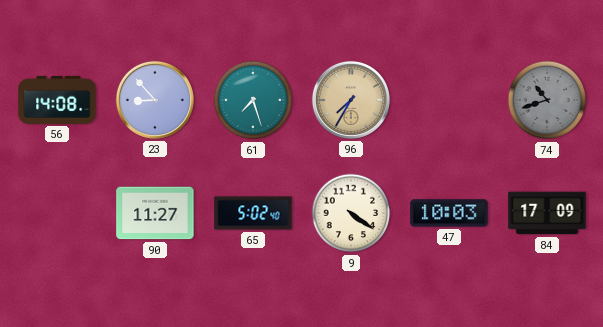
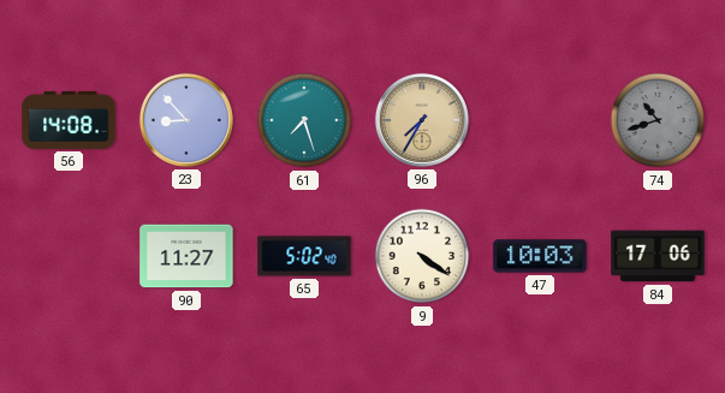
84: 17:09 -> 17:06 (658, 256)
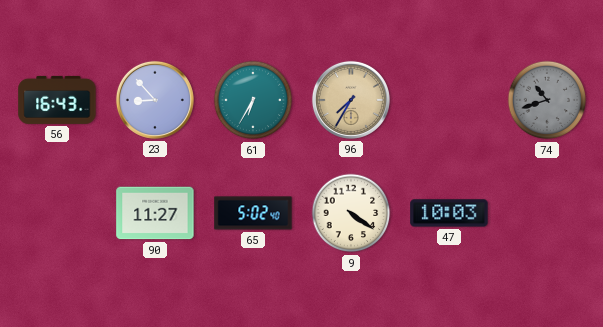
56: 14:08 -> 16:43 (57, 100)
61: 7:27 -> 6:35 (253, 100)
84: 17:06 -> none (658, 256)
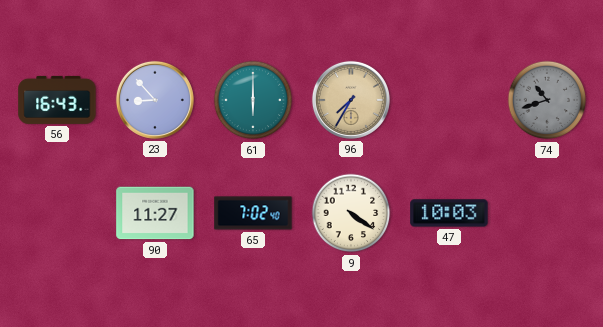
61: 6:35 -> 6:00 (253, 100)
65: 5:02 -> 7:02 (253, 213)
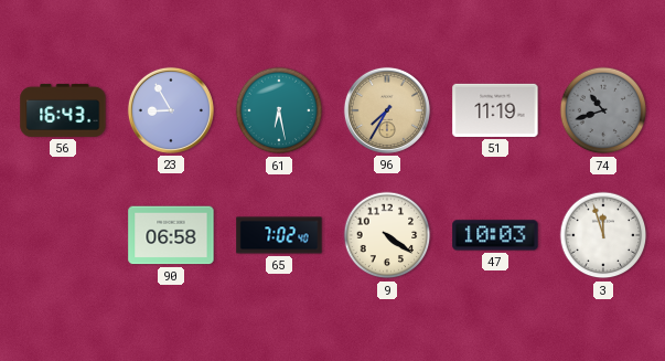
23: 8:53 -> 8:55 (171, 110)
61: 6:00 -> 6:28 (279, 110)
51: none -> 11:19 (495, 110)
90: 11:27 -> 06:58 (171, 235)
3: none -> 11:57 (603, 235)
